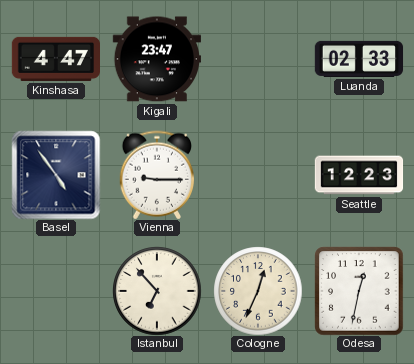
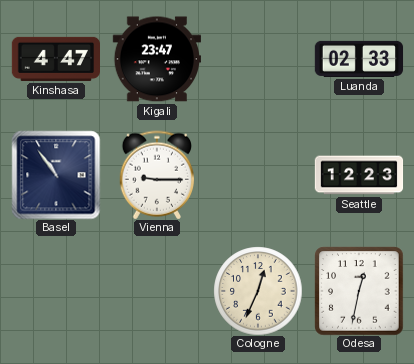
Basel: 4:54 -> 10:54 (56, 175)
Istanbul: 6:53 -> none (157, 291)
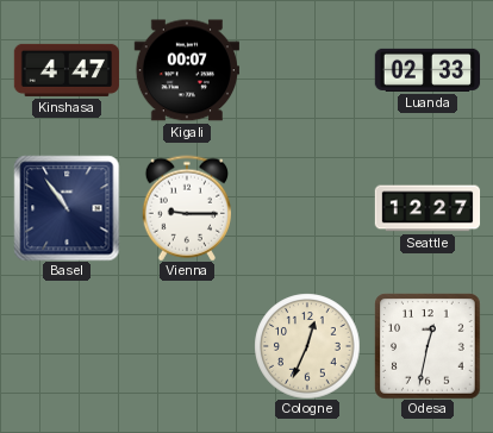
Kigali: 23:47 -> 00:07 (186, 70)
Seattle: 12:23 -> 12:27 (428, 208)
